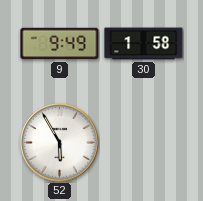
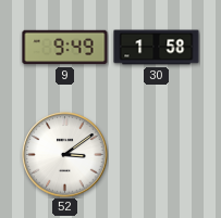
52: 5:55 -> 3:09 (65, 155)
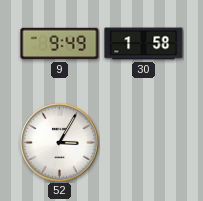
52: 3:09 -> 3:05 (60, 143)
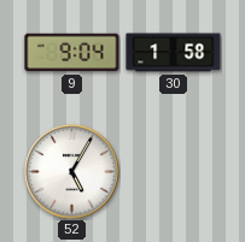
9: 9:49 -> 9:04 (72, 53)
52: 3:05 -> 5:05 (72, 172)
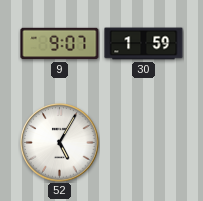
9: 9:04 -> 9:07 (60, 44)
30: 1:58 -> 1:59 (144, 44)
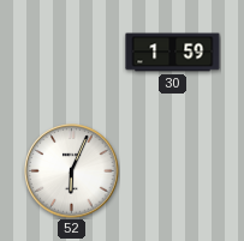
9: 9:07 -> none (60, 44)
52: 5:05 -> 6:04 (72, 171)
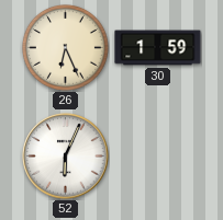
26: none -> 6:26 (65, 47)
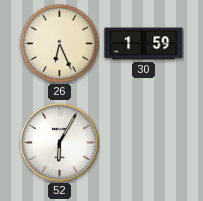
52: 6:04 -> 6:05 (60, 143)
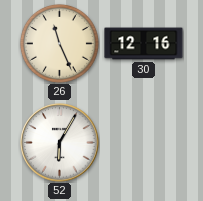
26: 6:26 -> 11:26 (59, 43)
30: 1:59 -> 12:16 (144, 44)
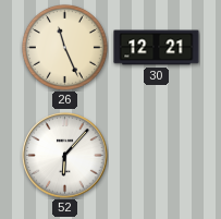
30: 12:16 -> 12:21 (157, 48)
52: 6:05 -> 6:07 (65, 156)
